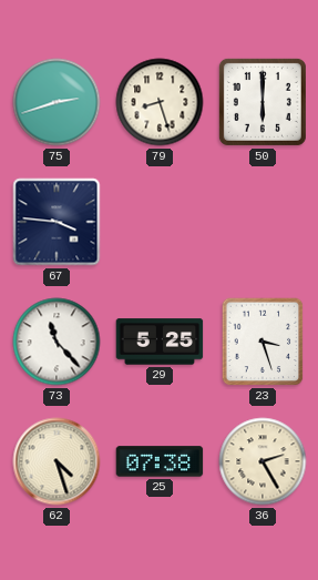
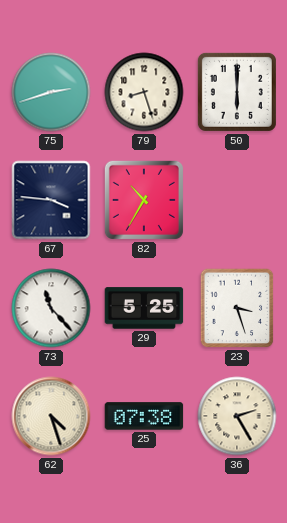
82: none -> 10:35 (144, 200)
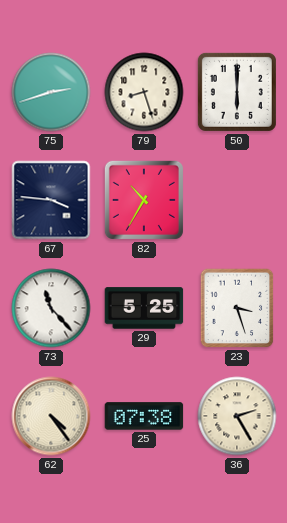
62: 4:27 -> 4:24 (51, 416)
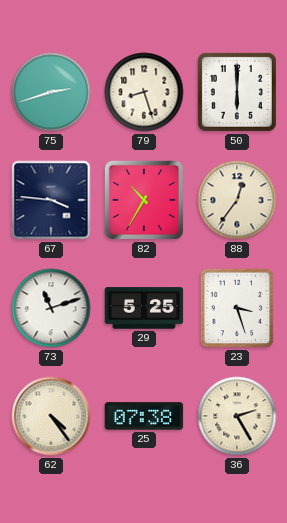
88: none -> 12:36 (237, 200)
73: 11:23 -> 11:12 (51, 308)
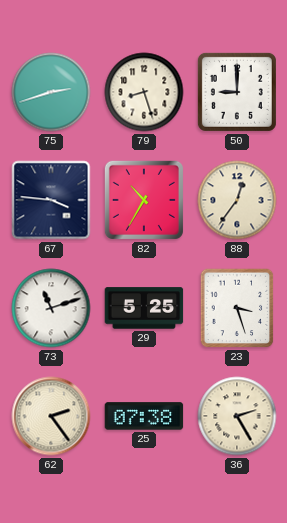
50: 6:00 -> 9:00 (237, 92)
62: 4:24 -> 2:24 (51, 416)
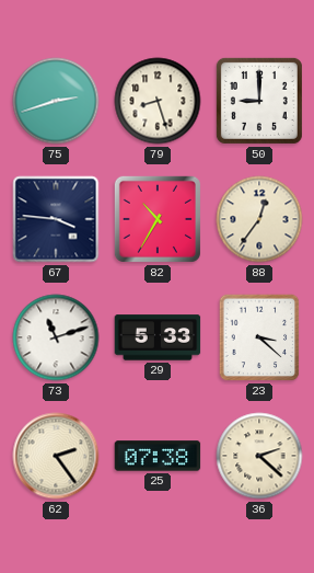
29: 5:25 -> 5:33 (158, 337)
23: 3:27 -> 3:22 (259, 337)
36: 2:25 -> 2:22 (259, 456)
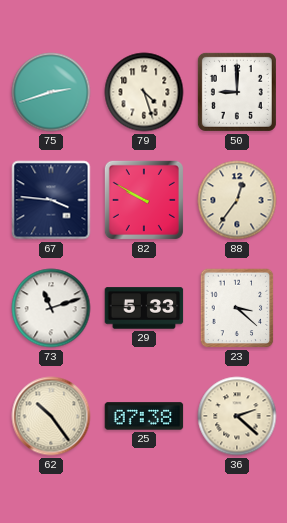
79: 8:27 -> 4:27 (144, 92)
82: 10:35 -> 9:50 (144, 200)
62: 2:24 -> 10:24 (51, 416)
